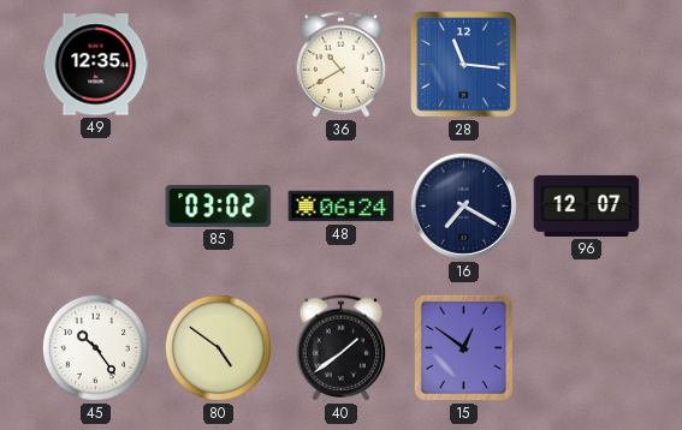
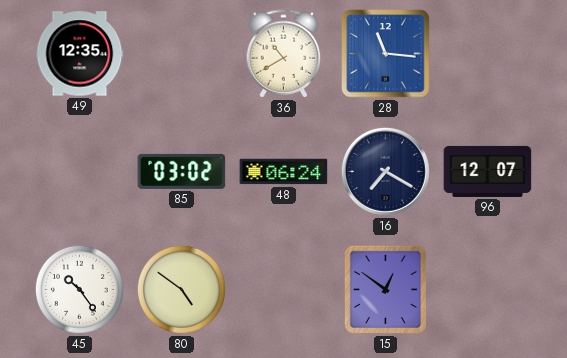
40: 1:39 -> none (342, 348)
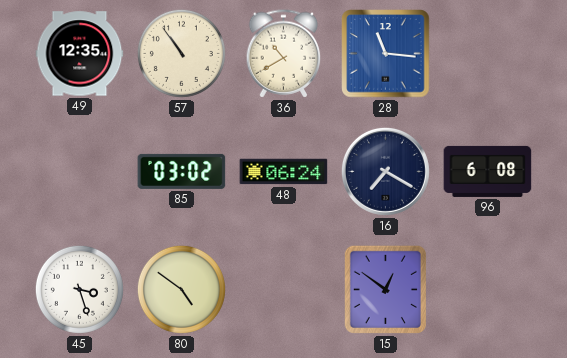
57: none -> 10:54 (181, 53)
96: 12:07 -> 6:08 (488, 171)
45: 10:24 -> 3:27 (79, 289)
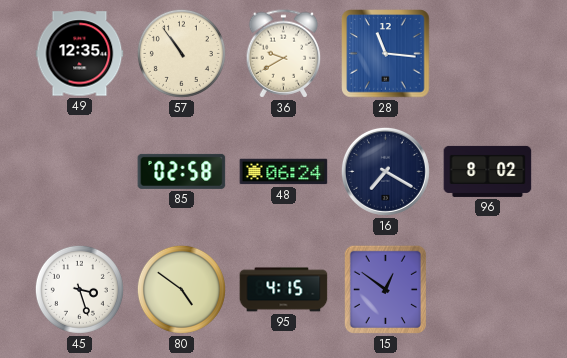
36: 10:40 -> 9:40 (284, 54)
85: 03:02 -> 02:58 (182, 171)
96: 6:08 -> 8:02 (488, 171)
95: none -> 4:15 (284, 290)
